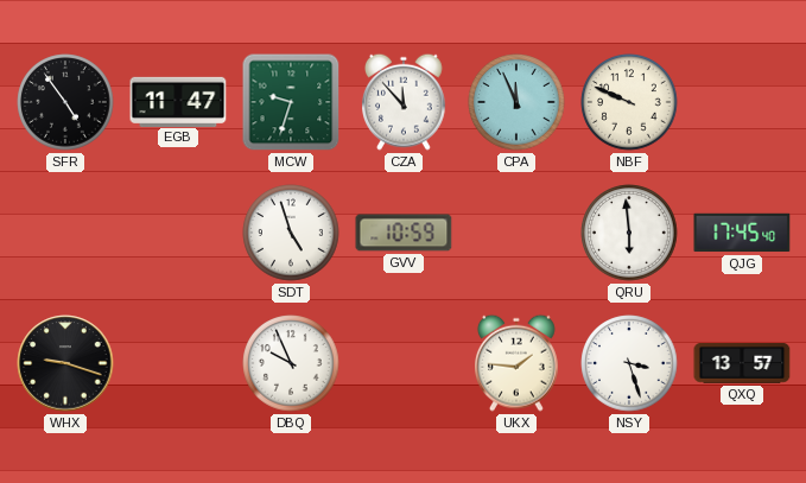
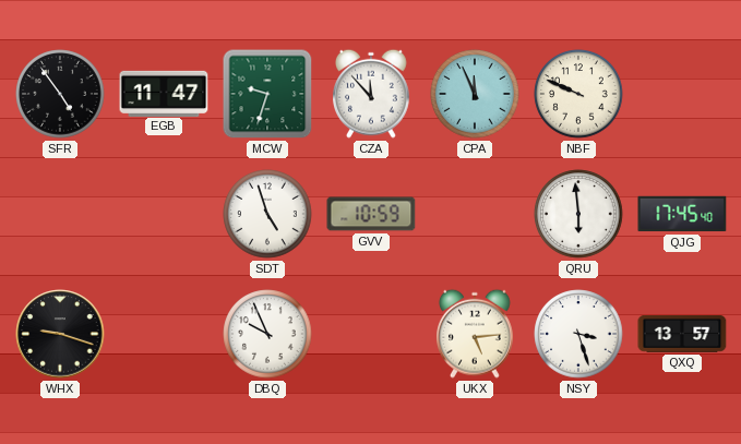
UKX: 1:46 -> 5:14 (476, 334)
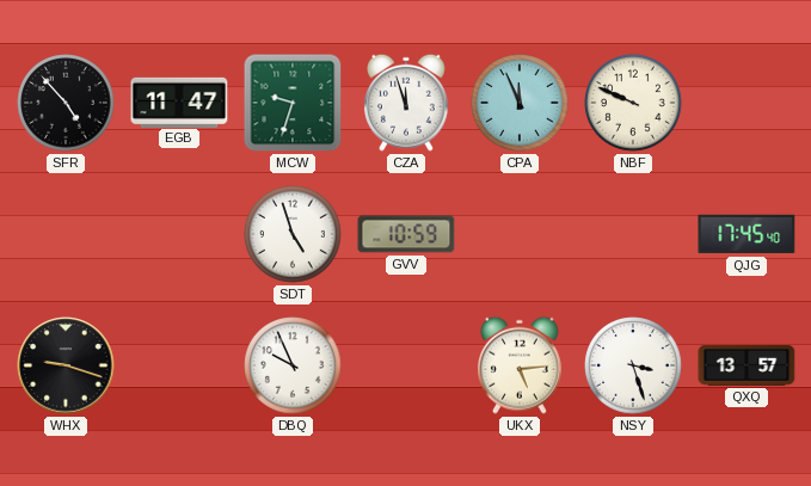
SFR: 4:54 -> 4:53 (66, 103)
CZA: 11:53 -> 11:57 (407, 103)
QRU: 5:59 -> none (578, 214)
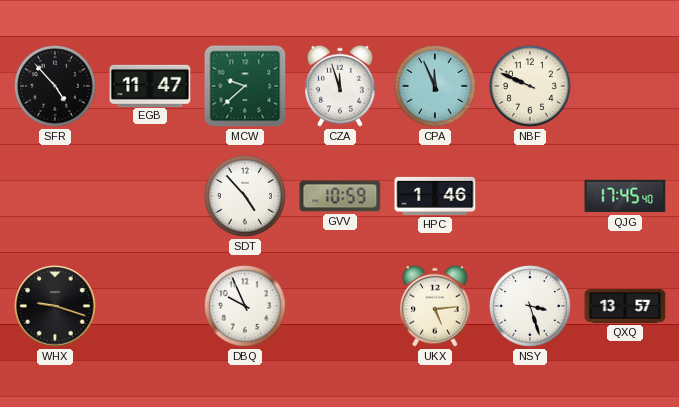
MCW: 9:33 -> 9:38 (245, 86)
SDT: 4:57 -> 4:53 (245, 196)
HPC: none -> 1:46 (435, 196)
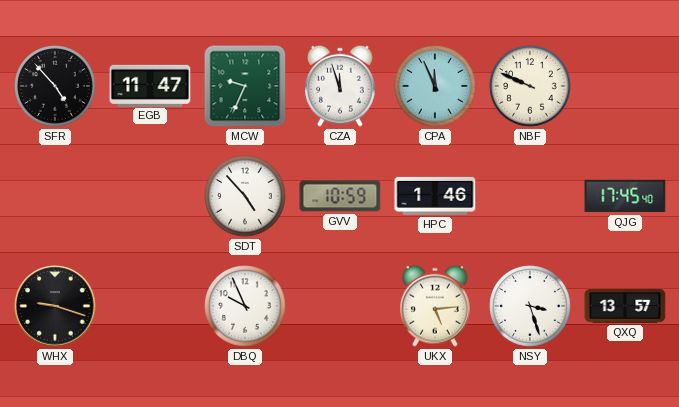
MCW: 9:38 -> 9:34 (245, 86)
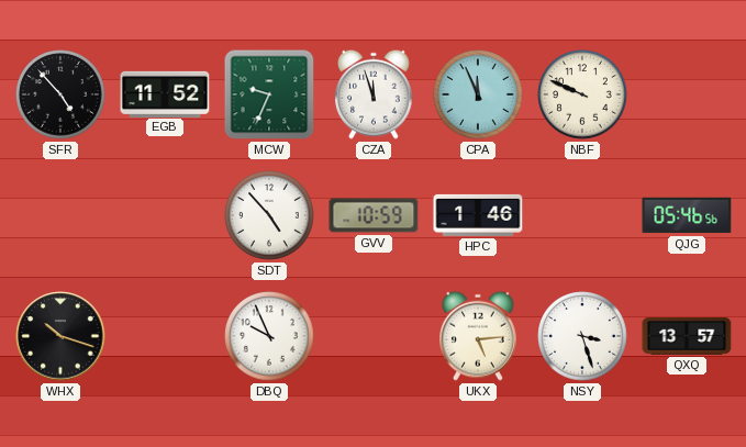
EGB: 11:47 -> 11:52 (165, 93)
QJG: 17:45 -> 05:46 (687, 215)
WHX: 9:18 -> 10:18 (60, 336)
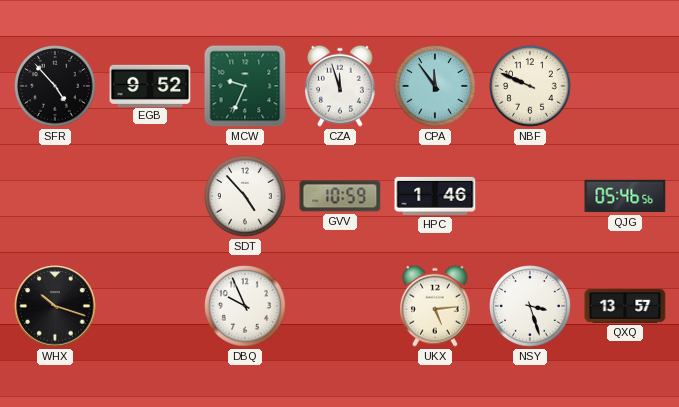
EGB: 11:52 -> 9:52 (150, 85)
CPA: 11:56 -> 11:54 (435, 86)
